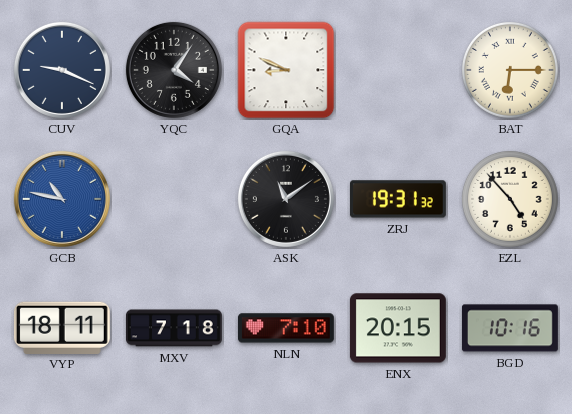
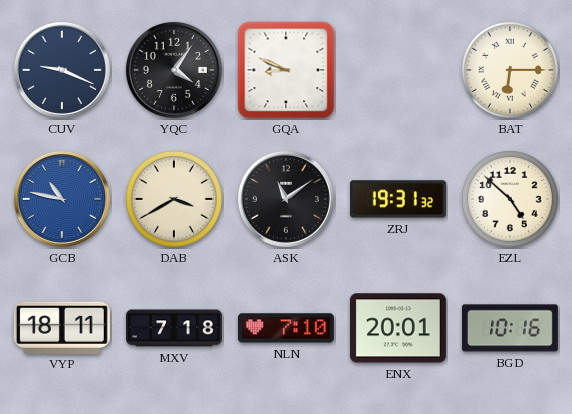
DAB: none -> 3:40 (174, 199)
EZL: 4:53 -> 4:52 (510, 199)
ENX: 20:15 -> 20:01 (398, 328)
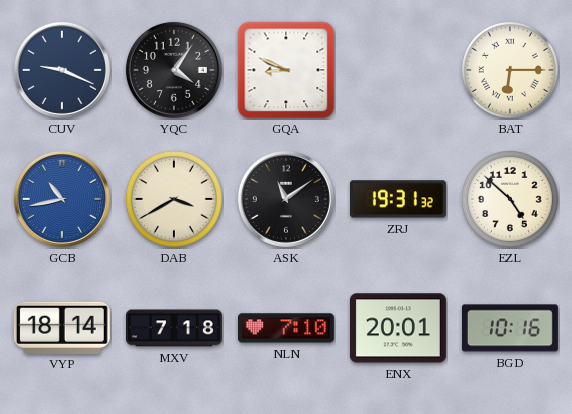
GCB: 10:47 -> 10:43 (62, 199)
VYP: 18:11 -> 18:14 (62, 327)
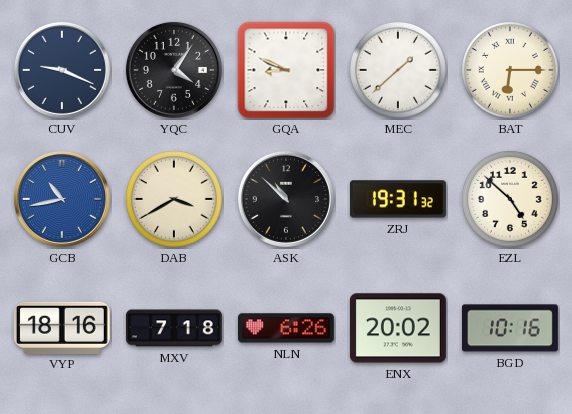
MEC: none -> 1:38 (398, 70)
ASK: 11:09 -> 10:52 (286, 199)
VYP: 18:14 -> 18:16 (62, 327)
NLN: 7:10 -> 6:26 (286, 328)
ENX: 20:01 -> 20:02 (398, 328)
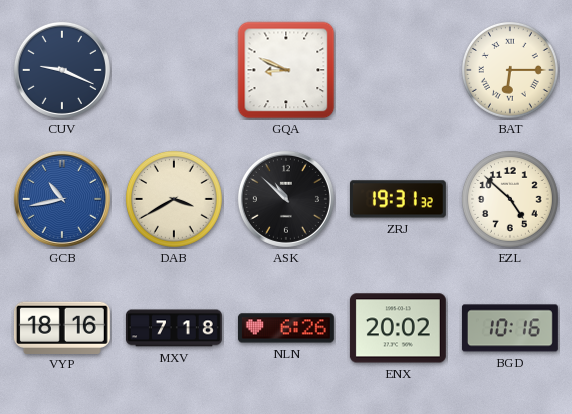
YQC: 4:06 -> none (174, 70)
MEC: 1:38 -> none (398, 70)
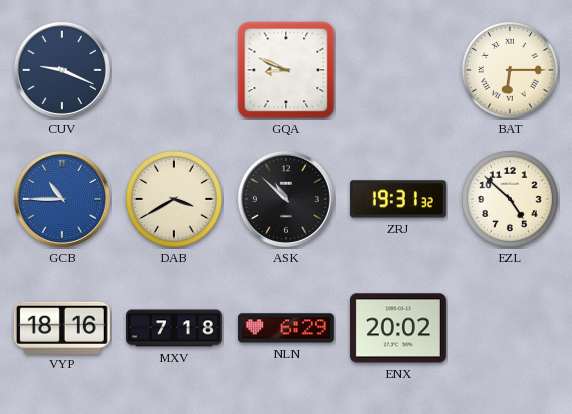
GCB: 10:43 -> 10:45 (62, 199)
NLN: 6:26 -> 6:29 (286, 328)
BGD: 10:16 -> none (510, 328)
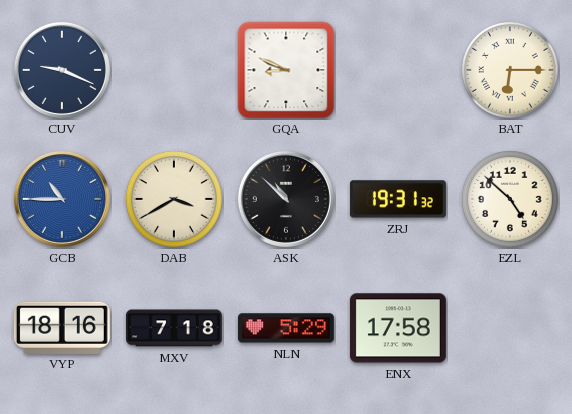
NLN: 6:29 -> 5:29 (286, 328)
ENX: 20:02 -> 17:58 (398, 328)
